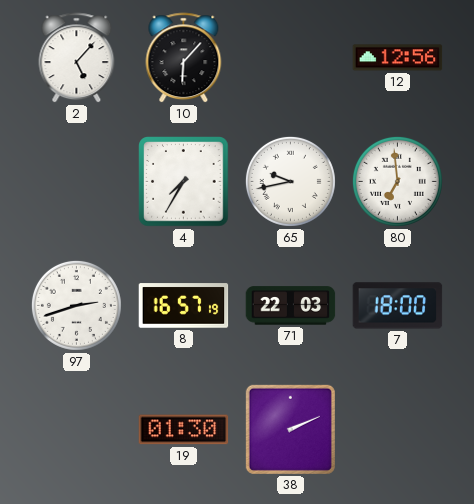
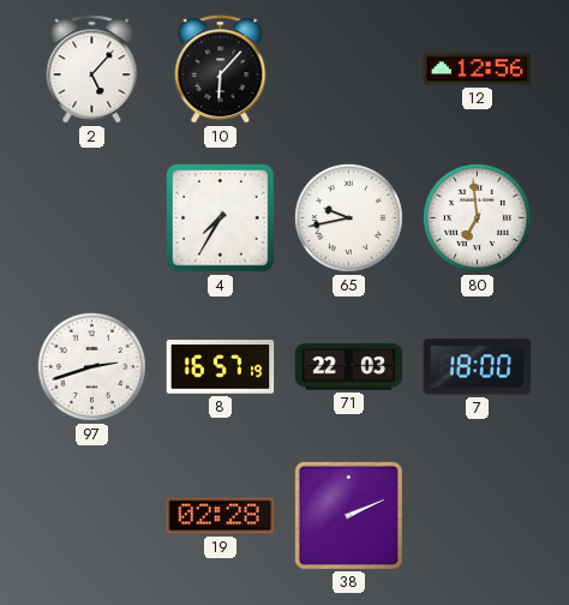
19: 01:30 -> 02:28 (221, 516)
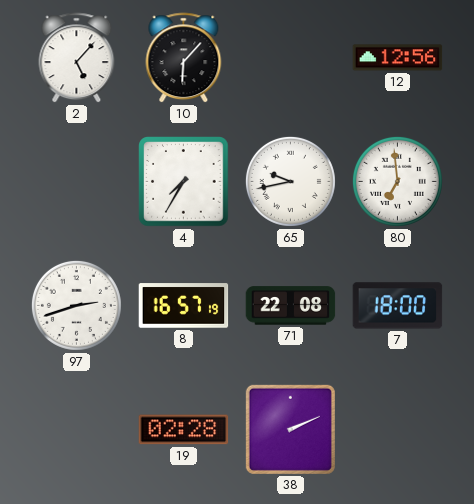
71: 22:03 -> 22:08 (291, 306)
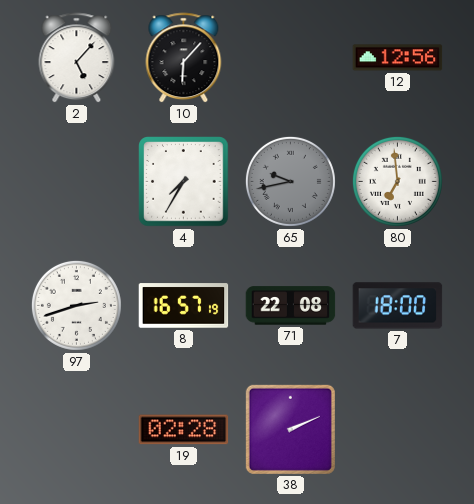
65 dial: white -> grey (290, 181)
